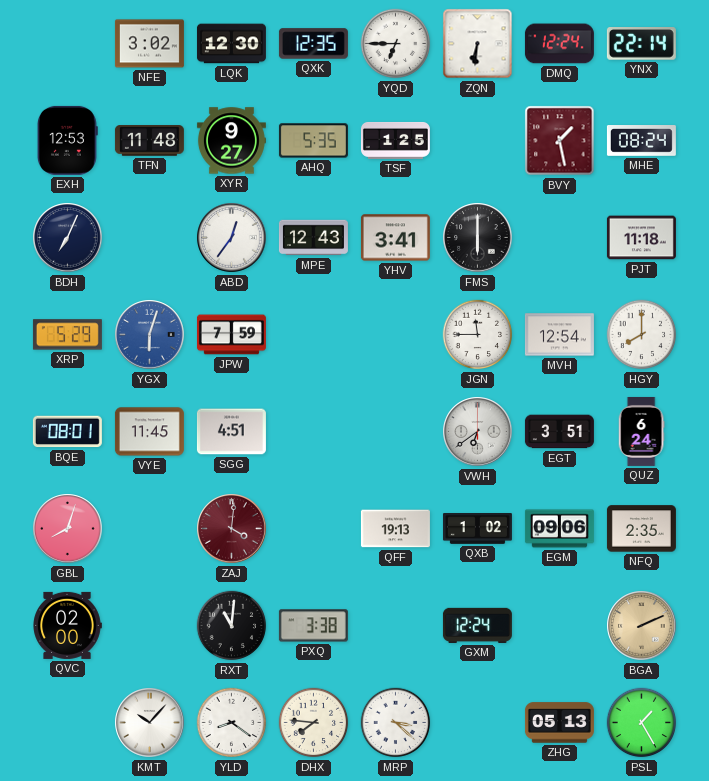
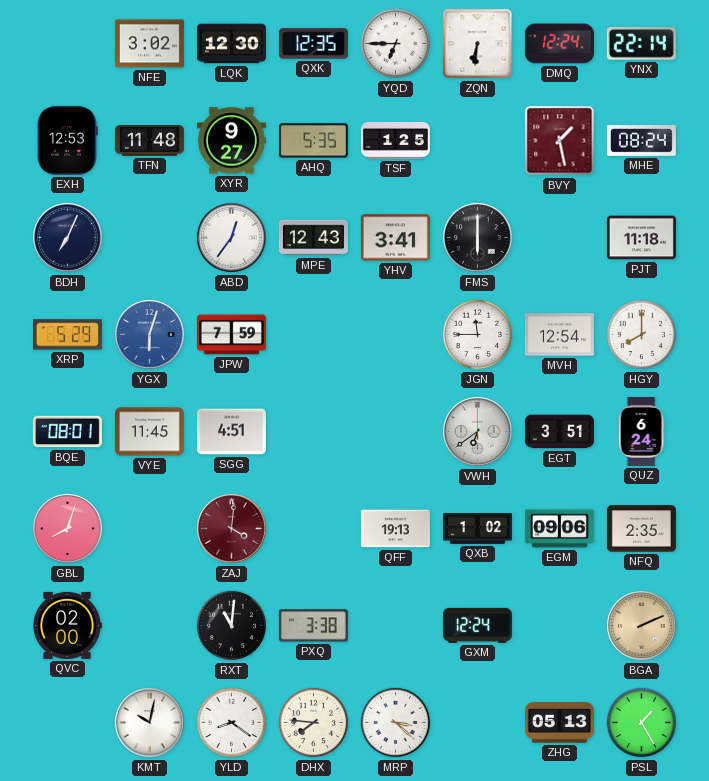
KMT: 10:07 -> 10:02 (150, 723)
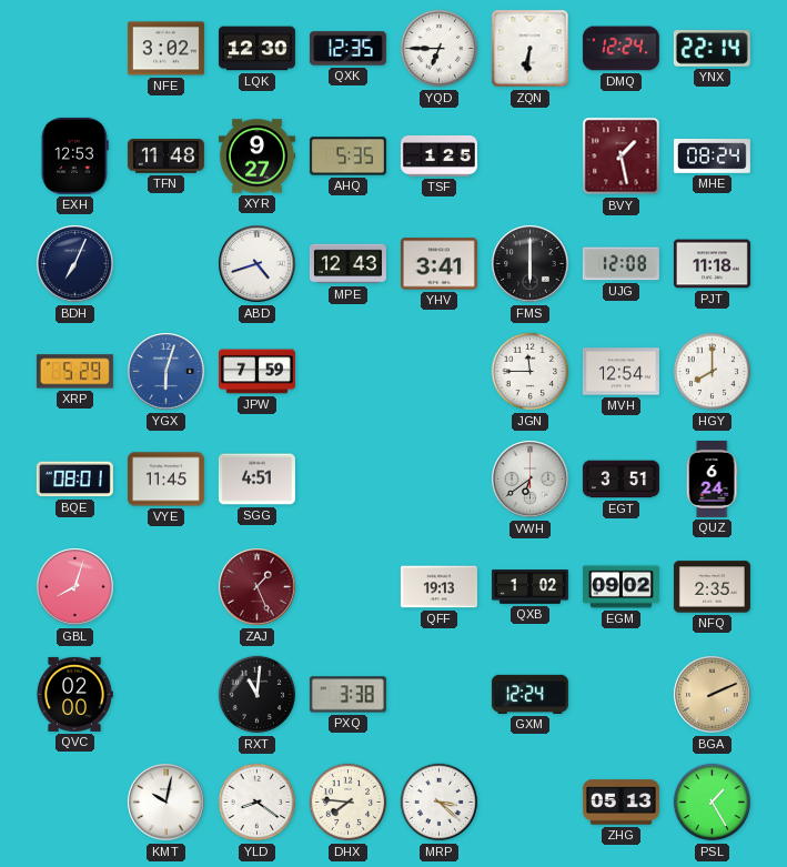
ABD: 12:36 -> 4:42 (258, 264)
UJG: none -> 12:08 (620, 264)
ZAJ: 4:01 -> 1:26 (258, 587)
EGM: 09:06 -> 09:02 (620, 587)
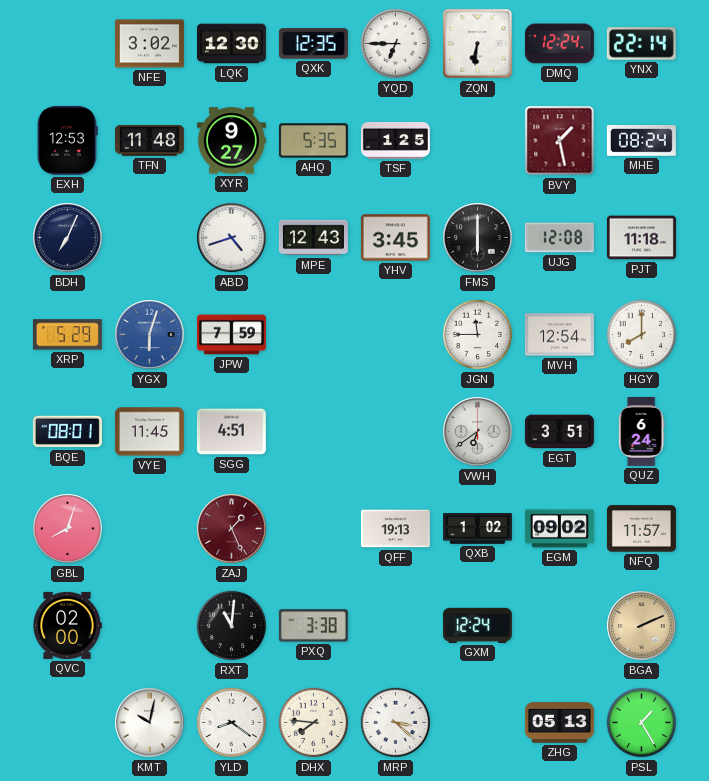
YHV: 3:41 -> 3:45 (395, 238)
NFQ: 2:35 -> 11:57 (641, 529)
